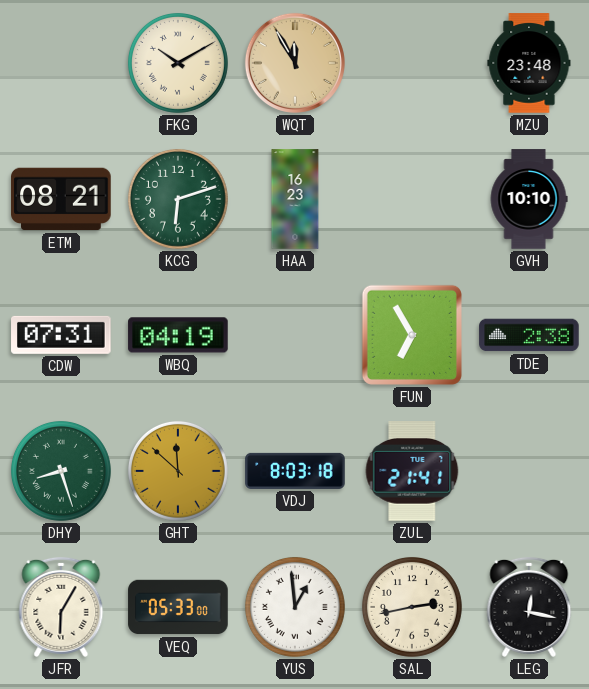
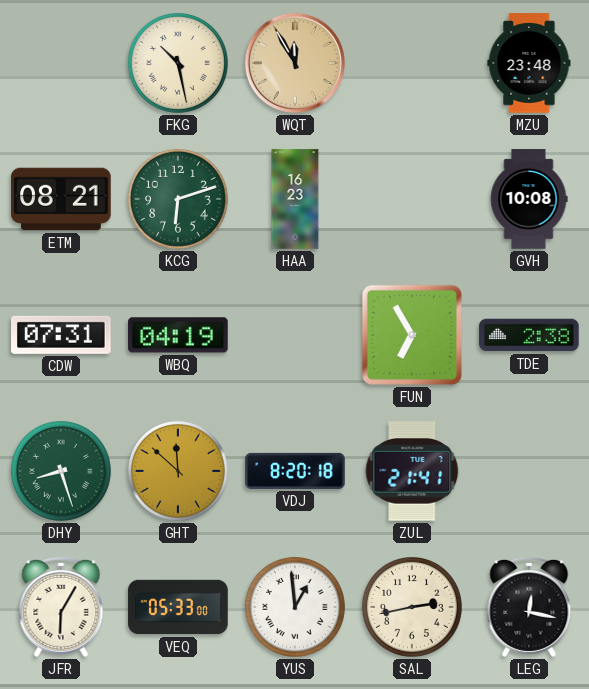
FKG: 10:10 -> 10:28 (178, 63)
GVH: 10:10 -> 10:08 (529, 199)
VDJ: 8:03 -> 8:20 (295, 471)
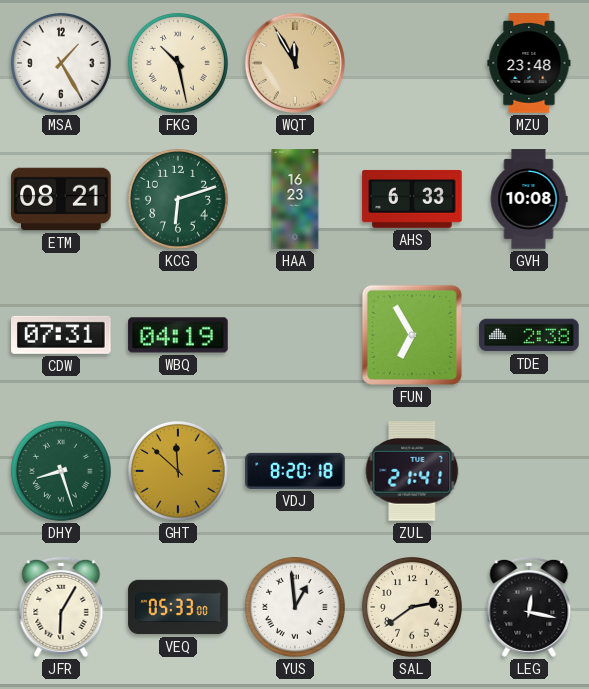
MSA: none -> 1:25 (61, 63)
AHS: none -> 6:33 (412, 199)
SAL: 2:43 -> 2:39 (412, 607)
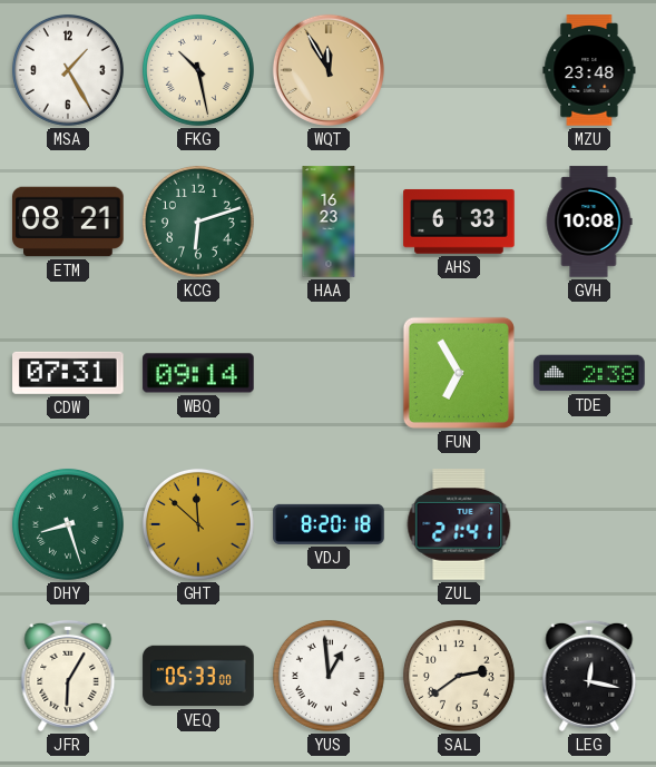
WBQ: 04:19 -> 09:14 (198, 373)
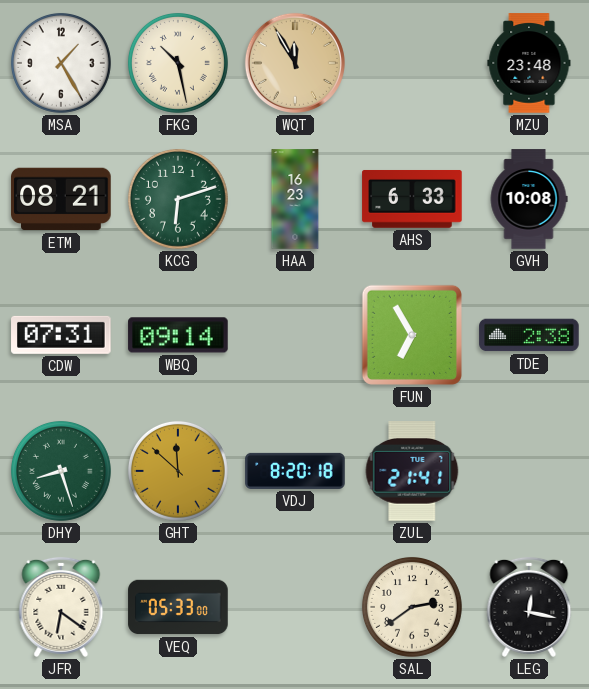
JFR: 6:05 -> 6:21 (61, 607)
YUS: 12:59 -> none (329, 676)
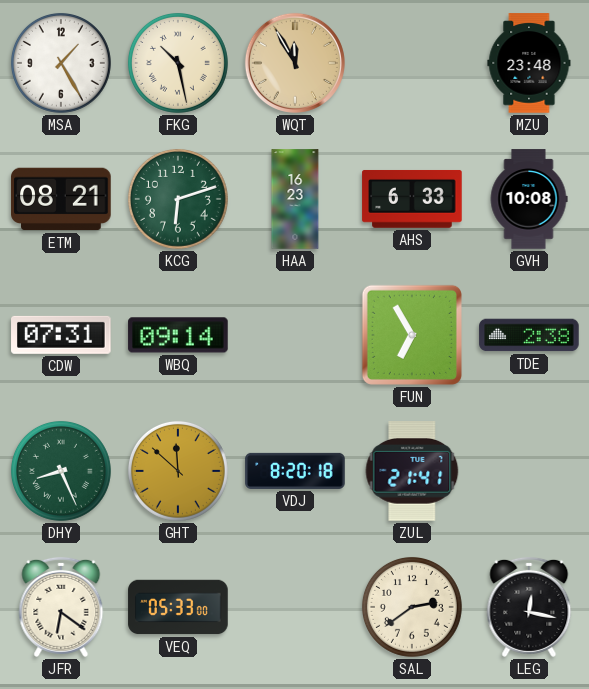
DHY: 8:27 -> 8:26 (61, 471)
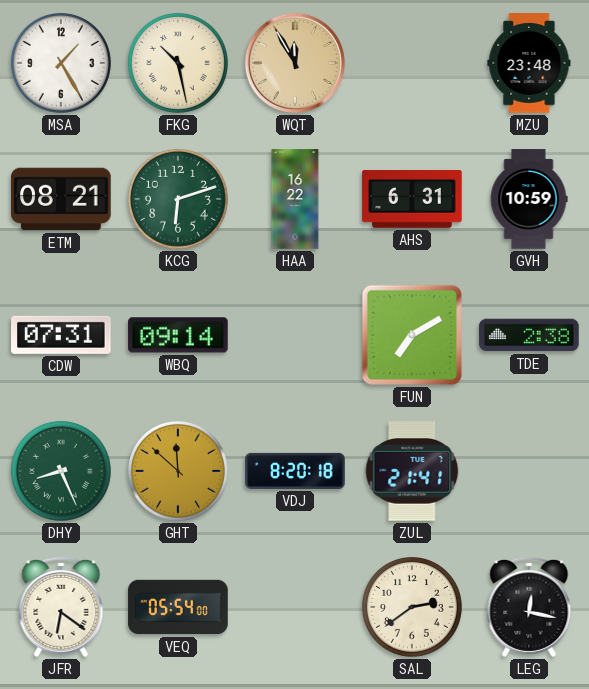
HAA: 16:23 -> 16:22 (295, 199)
AHS: 6:33 -> 6:31 (412, 199)
GVH: 10:08 -> 10:59 (529, 199)
FUN: 6:55 -> 7:10 (412, 335)
VEQ: 05:33 -> 05:54 (178, 607)
